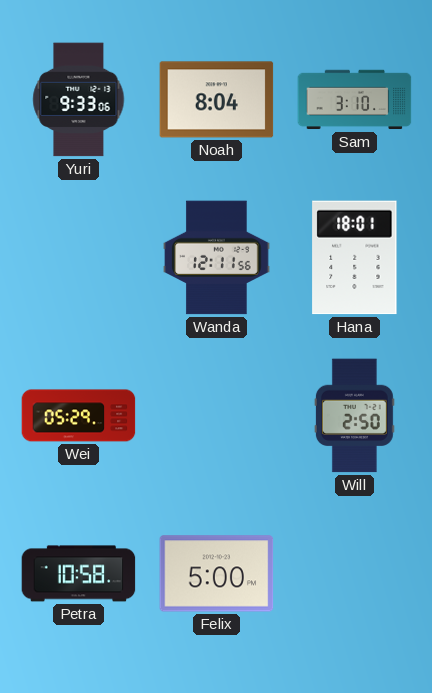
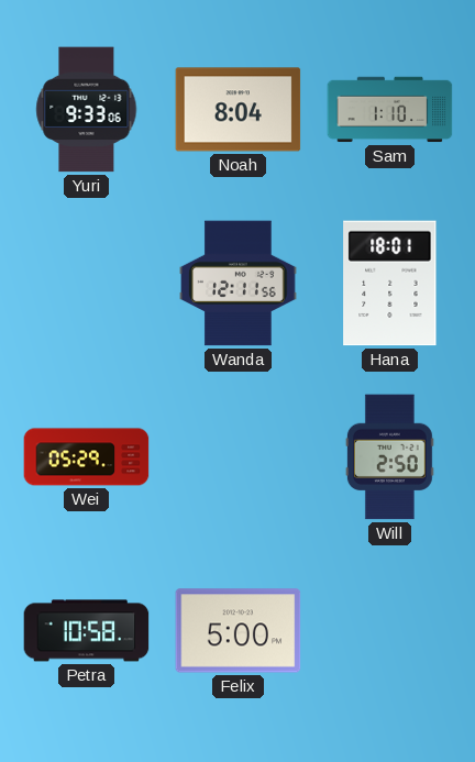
Sam: 3:10 -> 1:10 (390, 110)
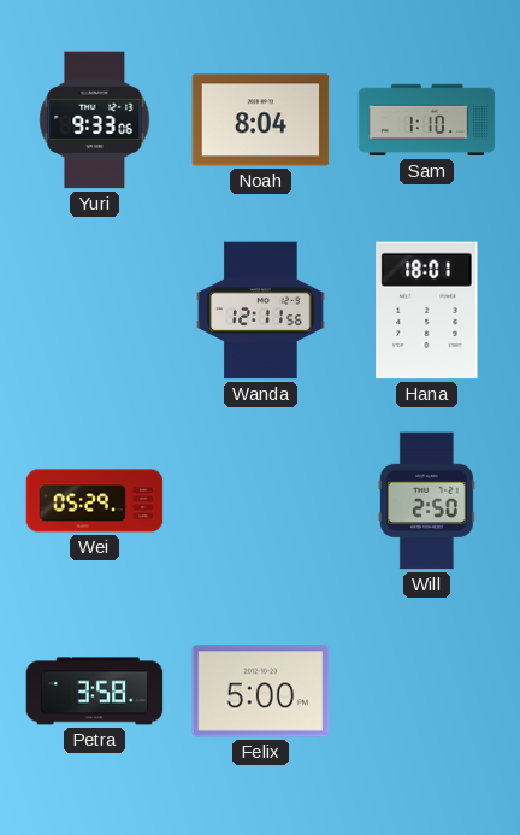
Petra: 10:58 -> 3:58 (95, 692)
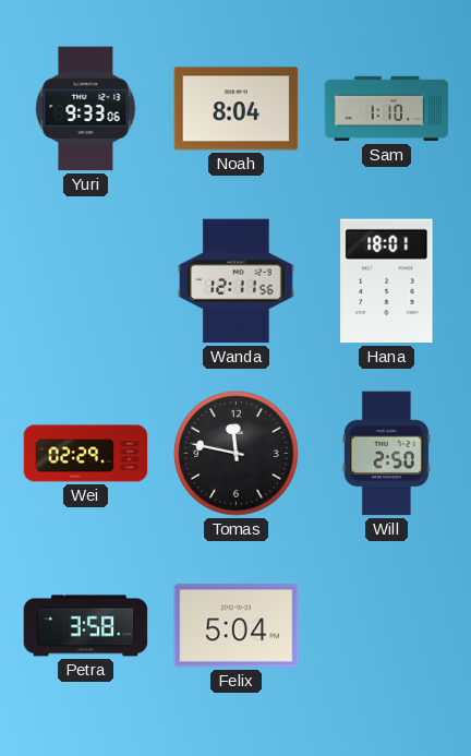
Wei: 05:29 -> 02:29 (86, 454)
Tomas: none -> 11:47 (237, 454)
Felix: 5:00 -> 5:04 (237, 626)
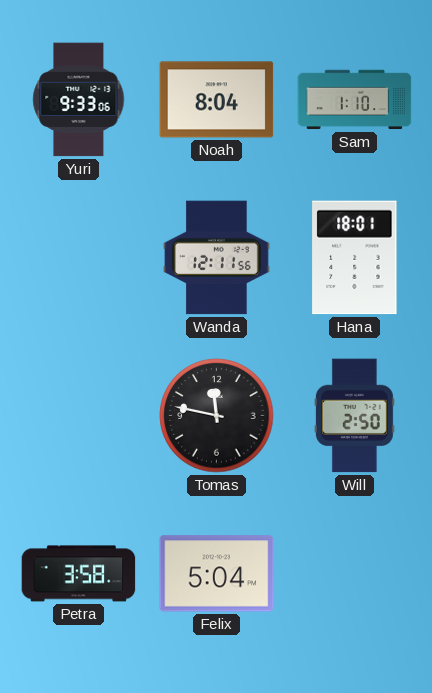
Wei: 02:29 -> none (86, 454)
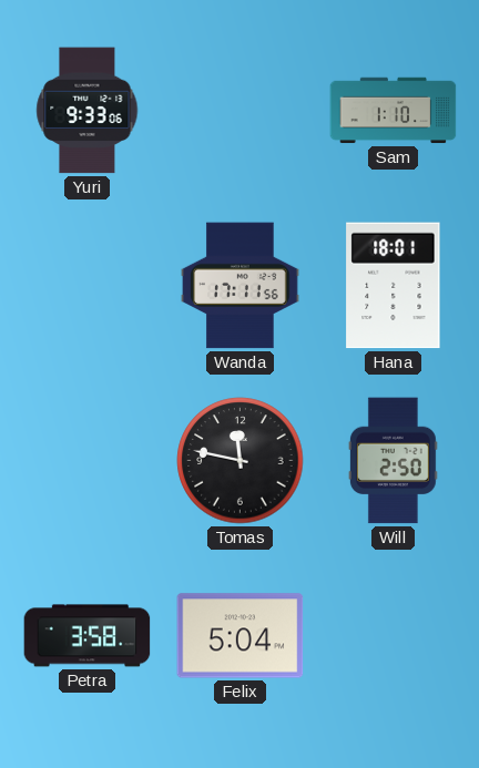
Noah: 8:04 -> none (217, 100)
Wanda: 12:11 -> 17:11 (241, 286)
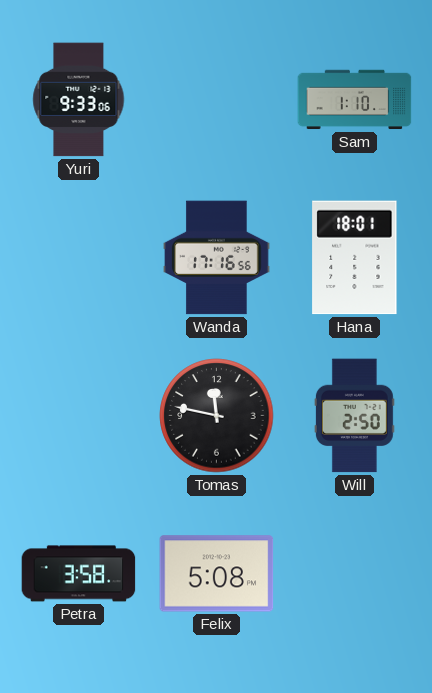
Wanda: 17:11 -> 17:16 (217, 258)
Felix: 5:04 -> 5:08 (217, 574)
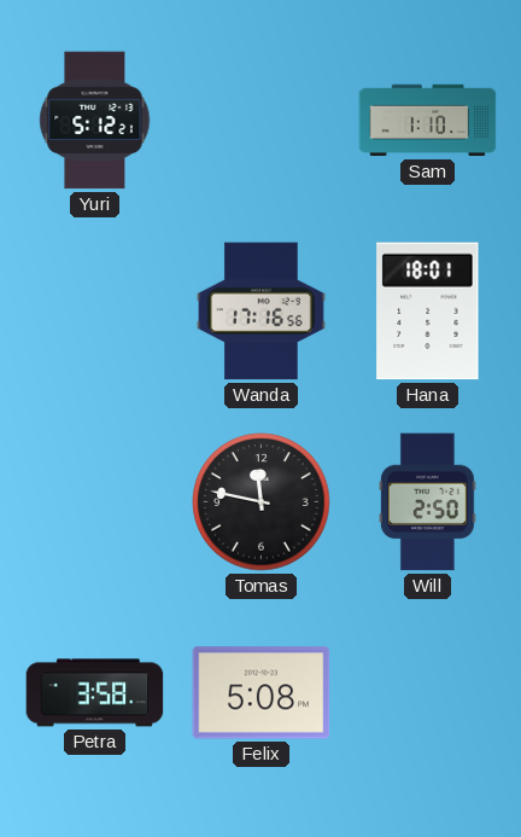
Yuri: 9:33 -> 5:12 (95, 121)
